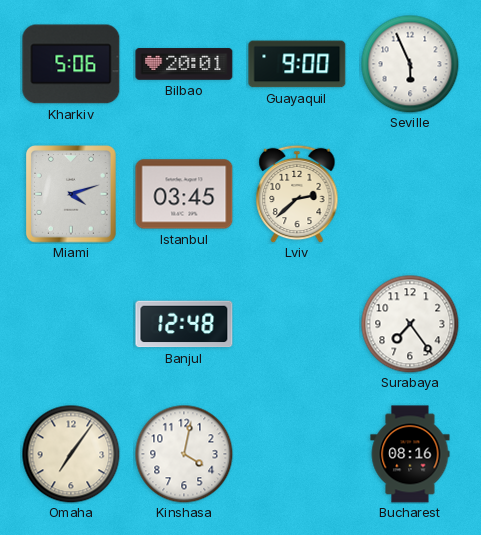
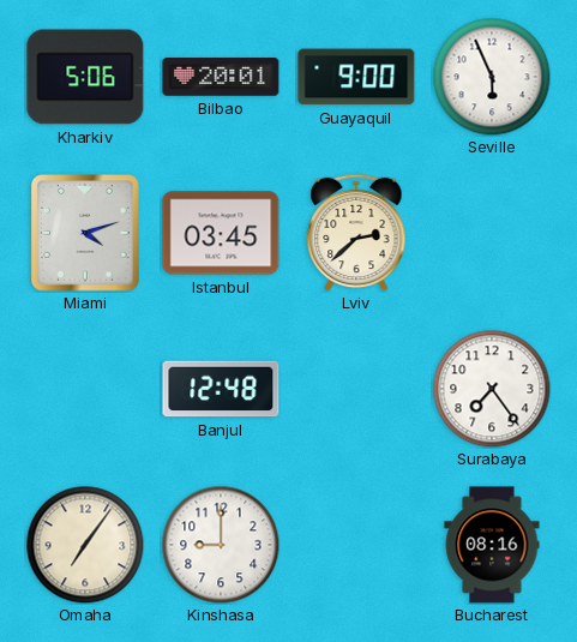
Kinshasa: 4:02 -> 9:00 (221, 545)
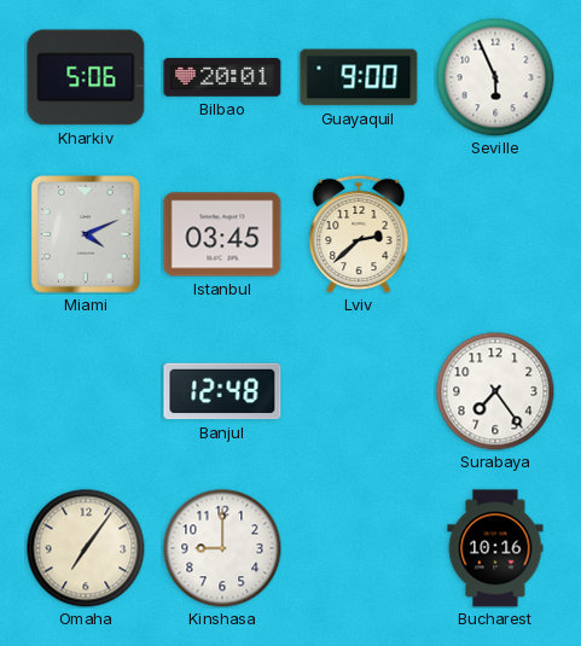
Miami: 4:12 -> 4:11 (86, 234)
Bucharest: 08:16 -> 10:16 (495, 548)
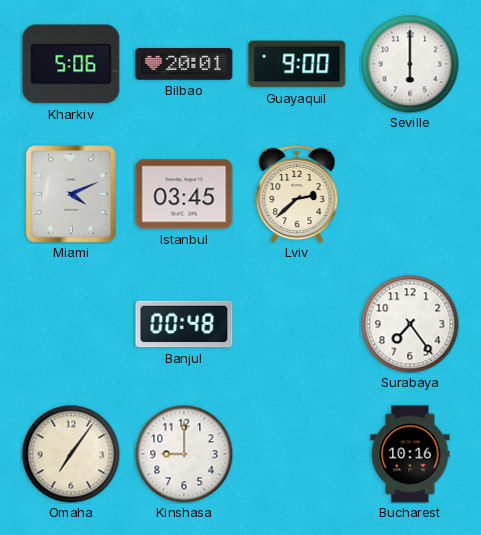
Seville: 5:56 -> 6:00 (410, 64)
Banjul: 12:48 -> 00:48 (184, 324)
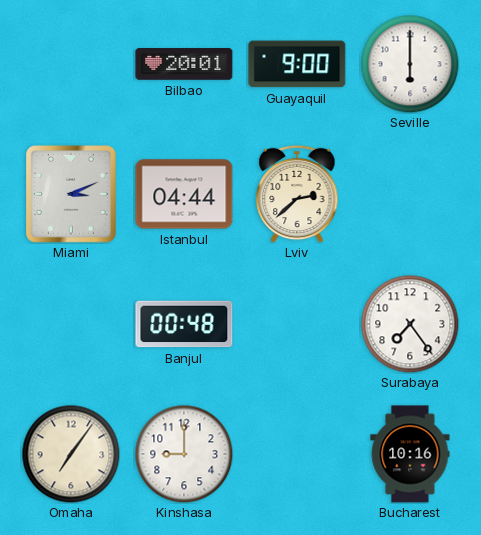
Kharkiv: 5:06 -> none (71, 64)
Miami: 4:11 -> 3:11 (71, 194)
Istanbul: 03:45 -> 04:44 (184, 194)
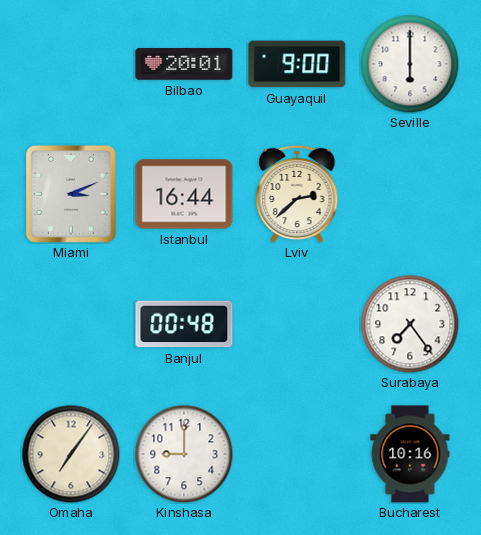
Istanbul: 04:44 -> 16:44 (184, 194)
